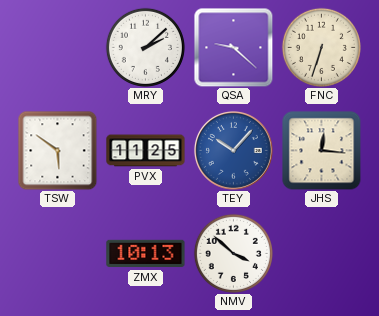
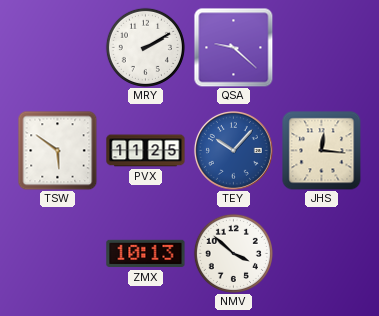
MRY: 2:08 -> 2:10 (145, 47)
FNC: 6:33 -> none (321, 47)
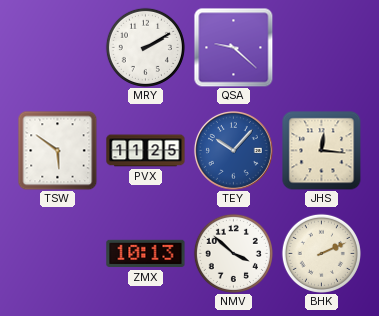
BHK: none -> 2:11 (321, 253)
